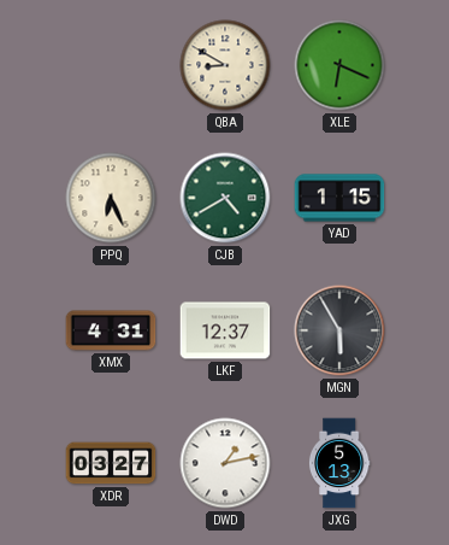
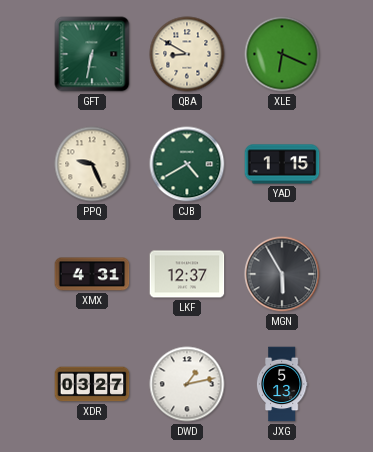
GFT: none -> 6:32 (92, 54)
PPQ: 6:26 -> 9:26 (92, 164)
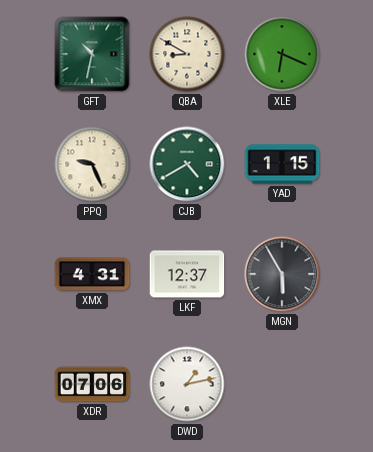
GFT: 6:32 -> 10:32 (92, 54)
XDR: 03:27 -> 07:06 (92, 384)
JXG: 5:13 -> none (282, 384)
